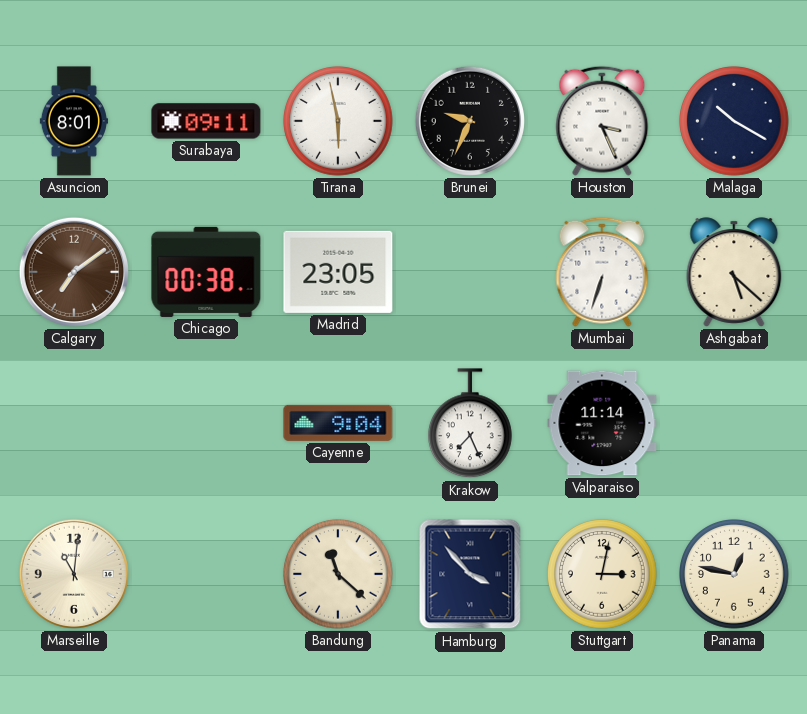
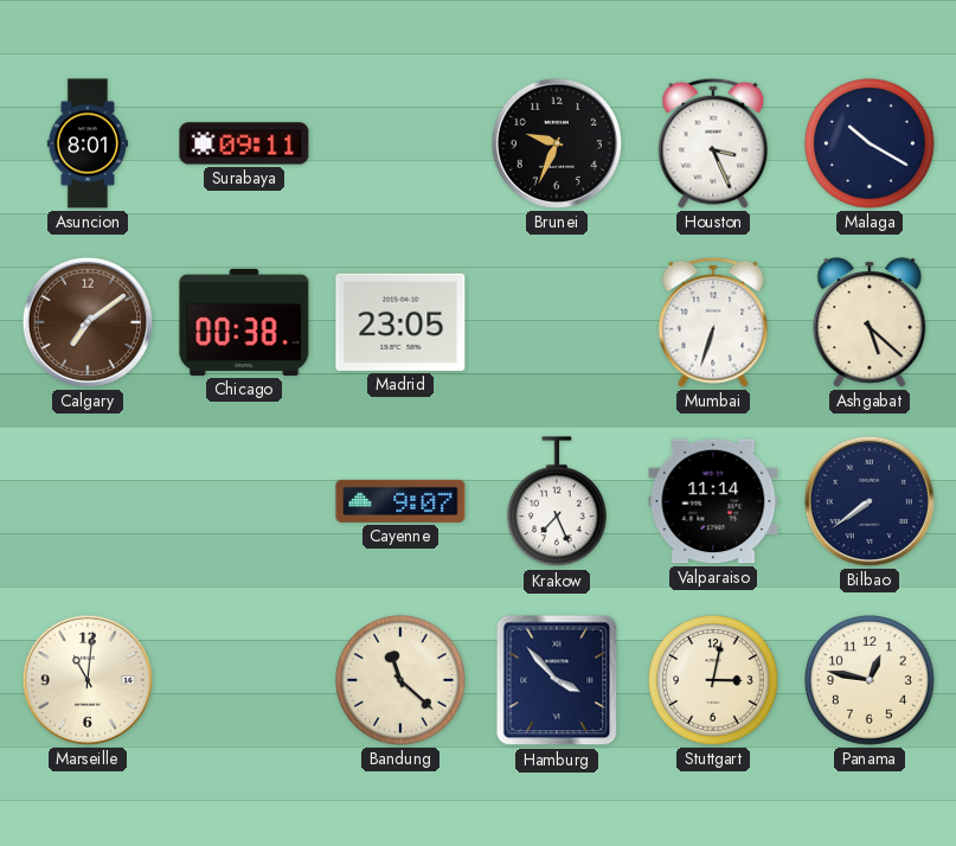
Tirana: 5:58 -> none (339, 122)
Cayenne: 9:04 -> 9:07 (400, 501)
Bilbao: none -> 7:39 (870, 501)
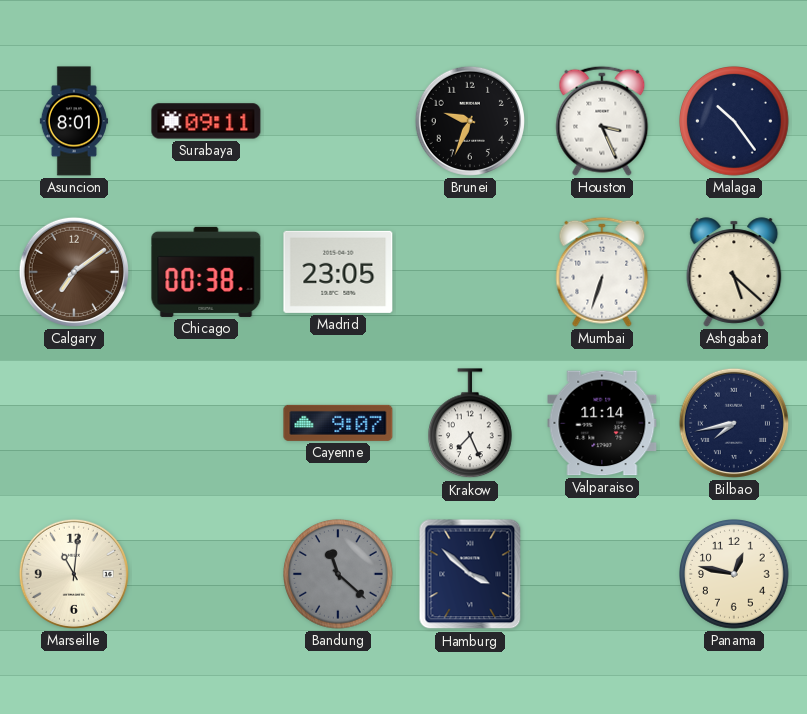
Malaga: 10:20 -> 10:24 (735, 122)
Bilbao: 7:39 -> 7:43 (734, 423)
Bandung dial: cream -> grey (339, 575)
Hamburg: 3:53 -> 3:52 (470, 574)
Stuttgart: 3:02 -> none (714, 681)
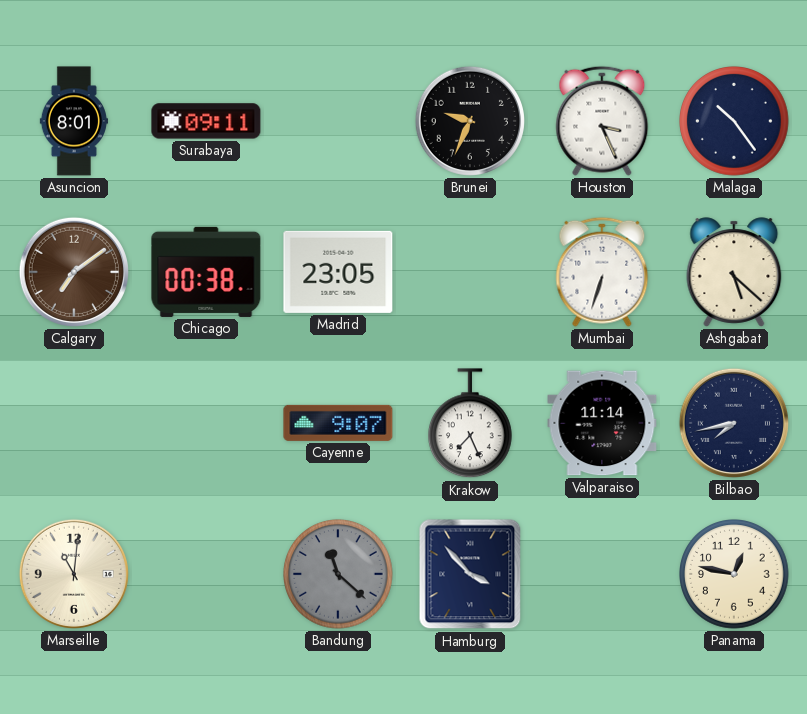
Hamburg: 3:52 -> 3:53 (470, 574)
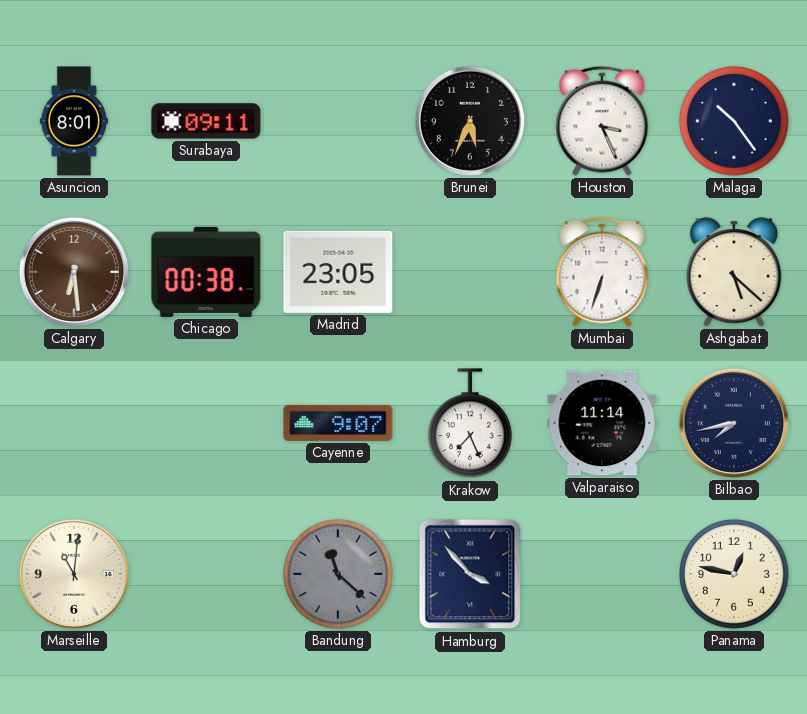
Brunei: 9:34 -> 5:34 (470, 121)
Calgary: 7:09 -> 6:29 (74, 272)
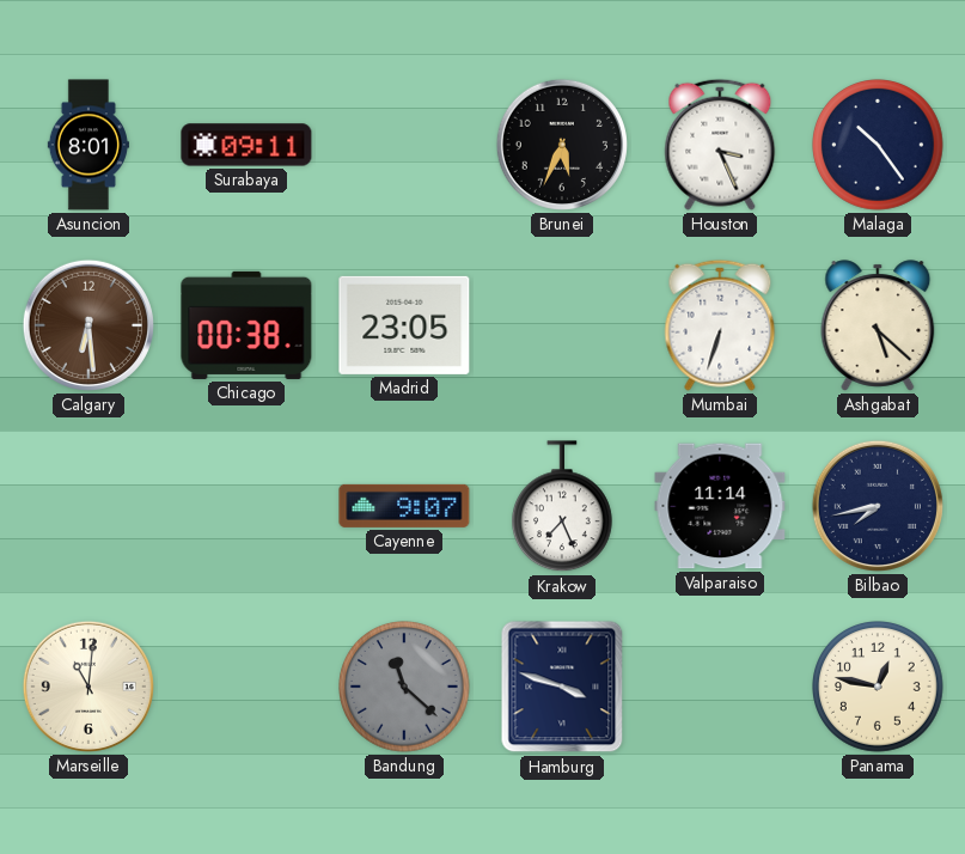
Hamburg: 3:53 -> 3:48 (562, 687)
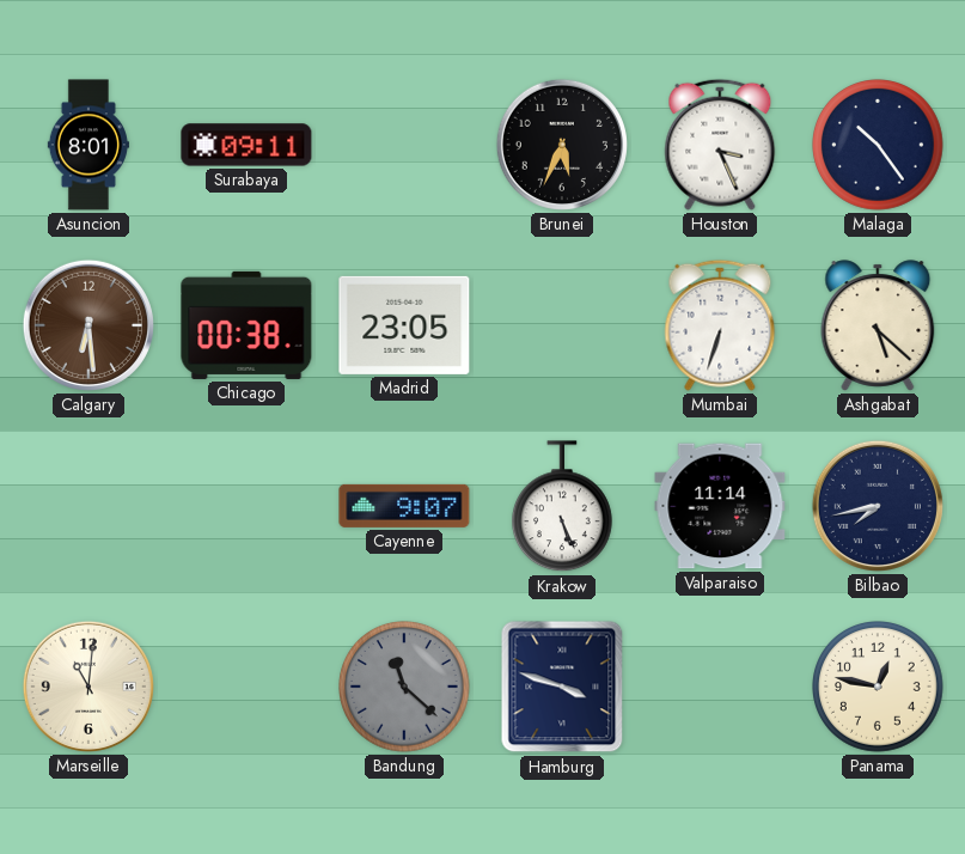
Krakow: 7:26 -> 5:26 (563, 507)
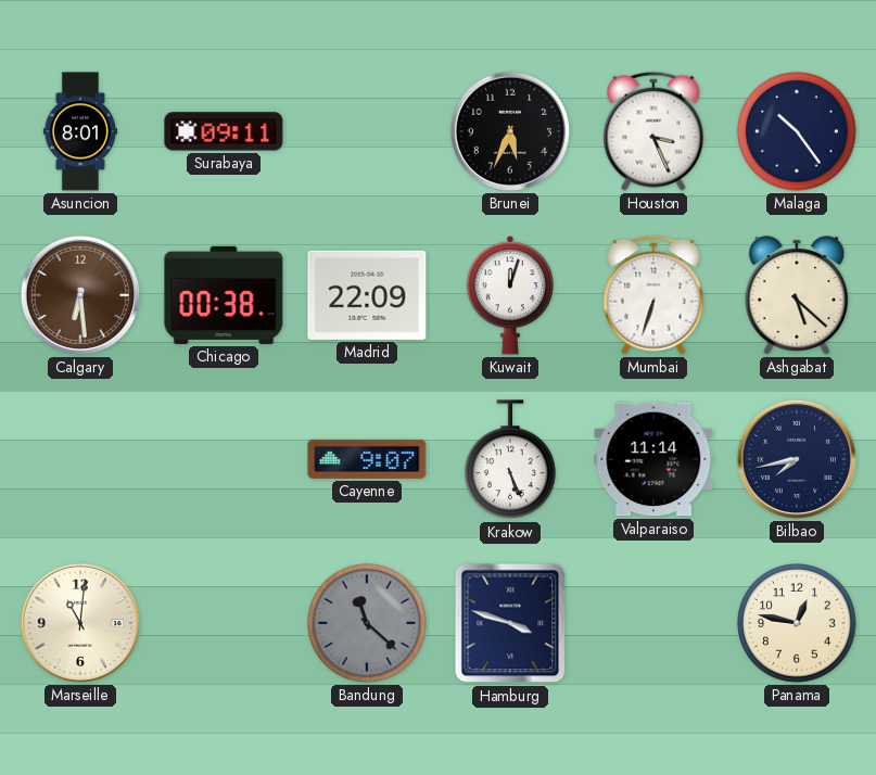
Madrid: 23:05 -> 22:09 (367, 295)
Kuwait: none -> 12:03 (510, 295)
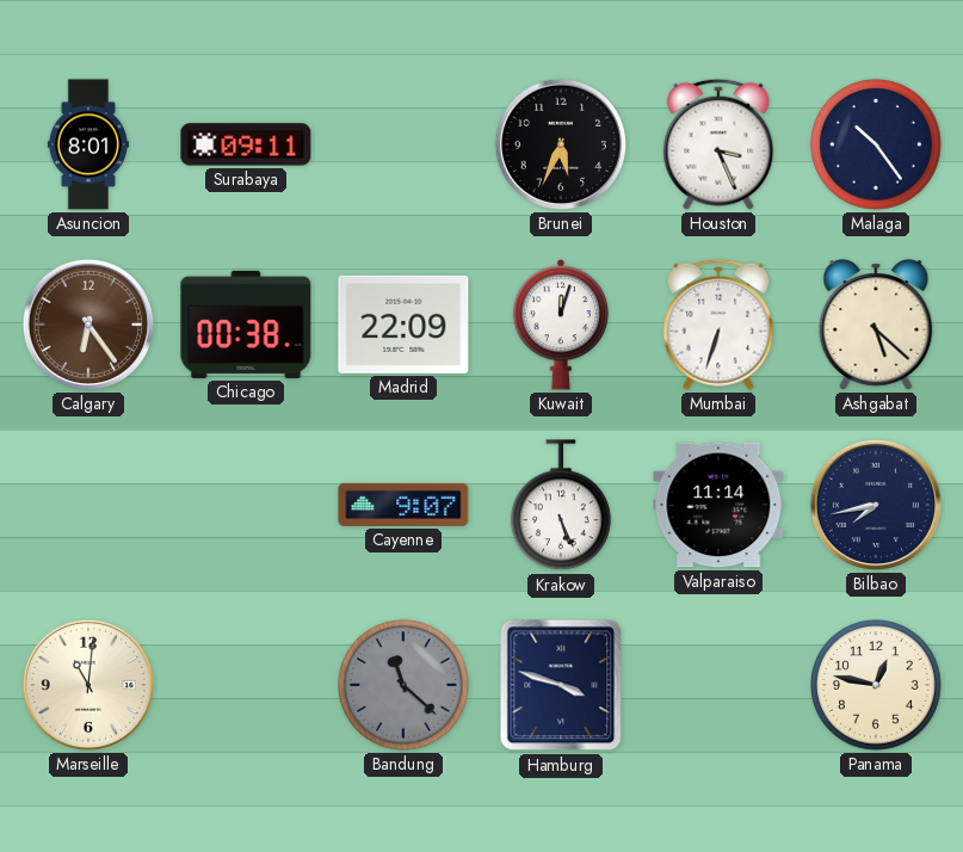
Calgary: 6:29 -> 6:24 (88, 325)
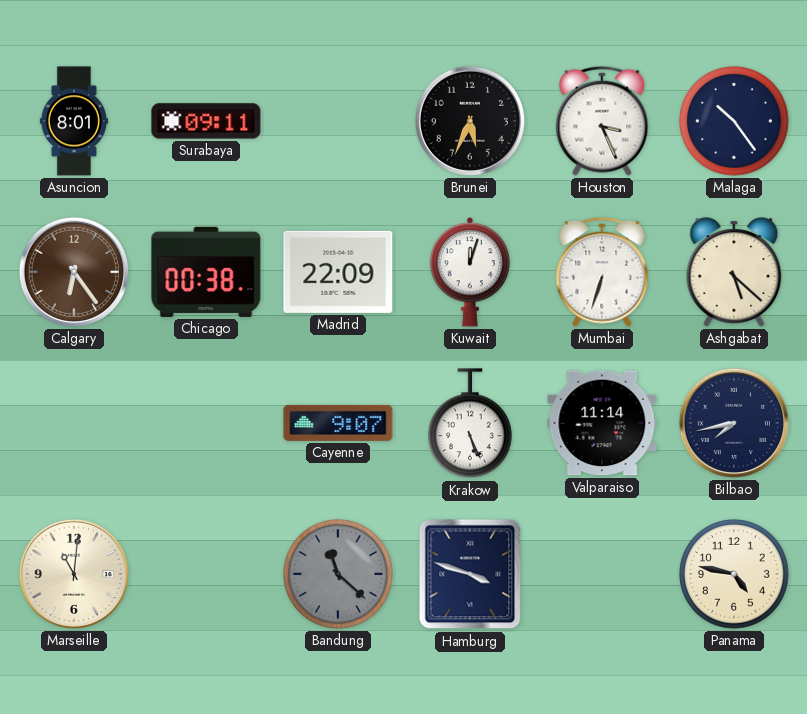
Panama: 12:47 -> 4:47 (735, 575)
